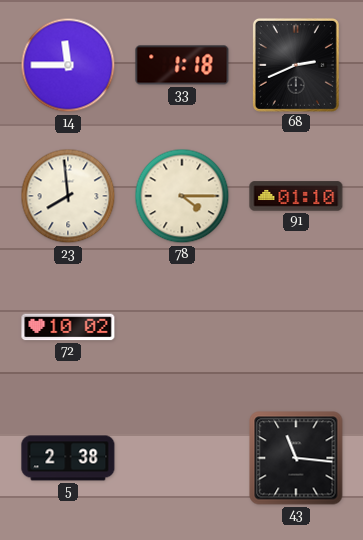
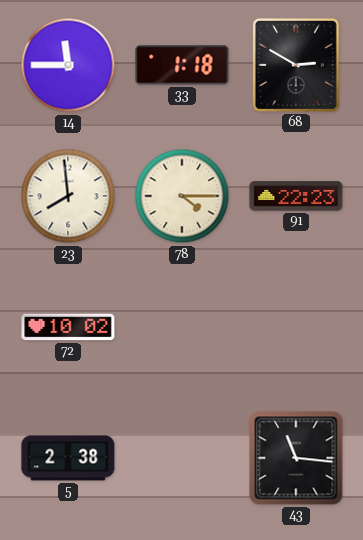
68: 2:41 -> 2:50 (296, 65)
91: 01:10 -> 22:23 (296, 196)
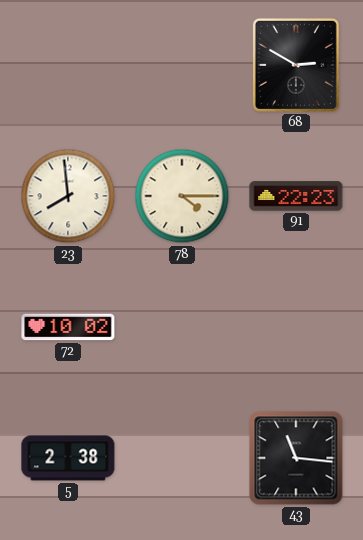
14: 11:45 -> none (68, 65)
33: 1:18 -> none (182, 65)
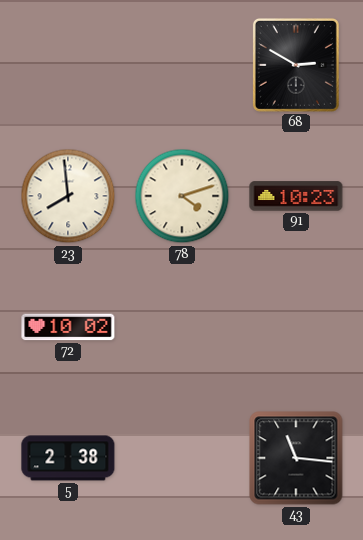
78: 4:15 -> 4:12 (182, 196)
91: 22:23 -> 10:23 (296, 196)
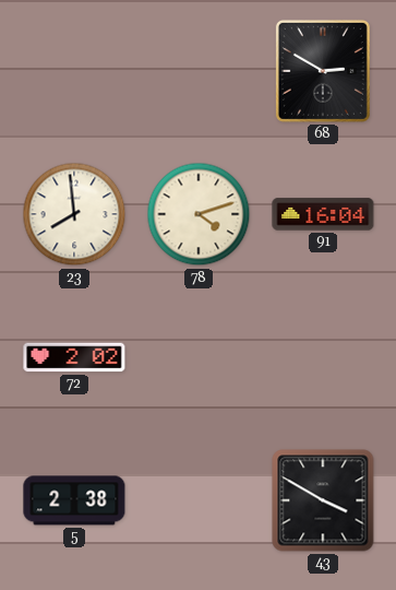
91: 10:23 -> 16:04 (323, 214)
72: 10:02 -> 2:02 (74, 357)
43: 11:16 -> 3:50 (323, 500)
